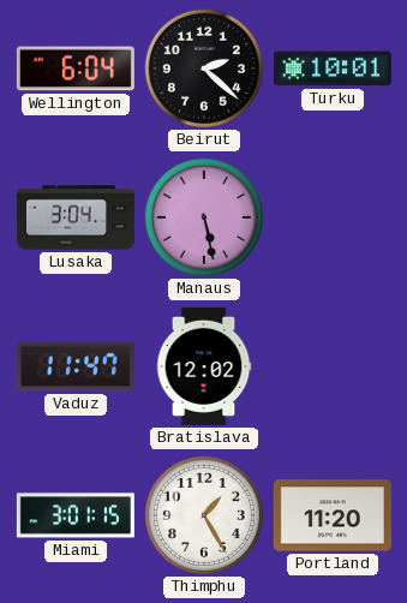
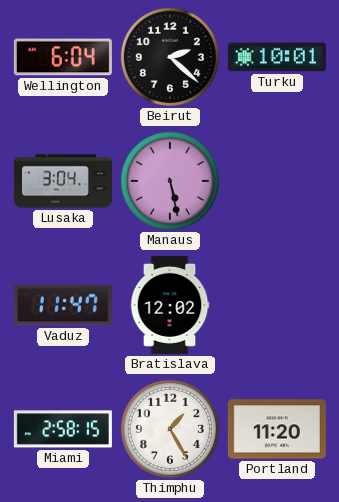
Miami: 3:01 -> 2:58 (63, 429)
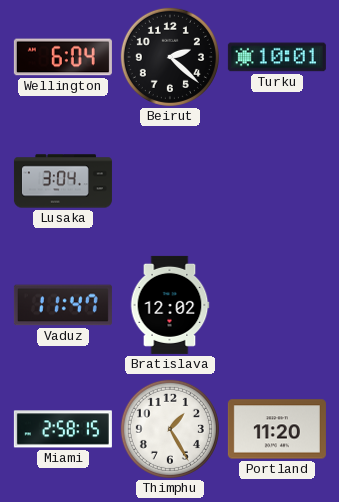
Manaus: 5:28 -> none (170, 181)
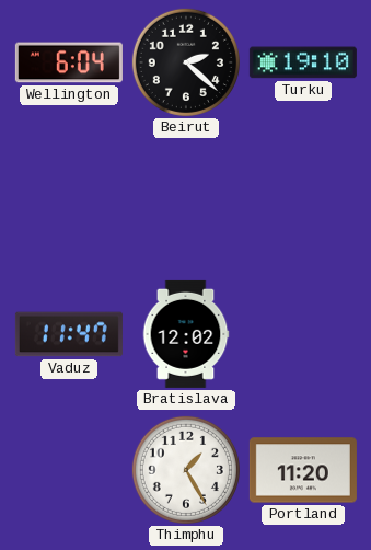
Turku: 10:01 -> 19:10 (303, 62)
Lusaka: 3:04 -> none (63, 181)
Miami: 2:58 -> none (63, 429)
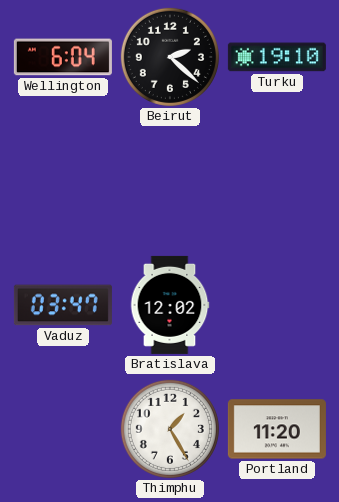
Vaduz: 11:47 -> 03:47 (63, 305)
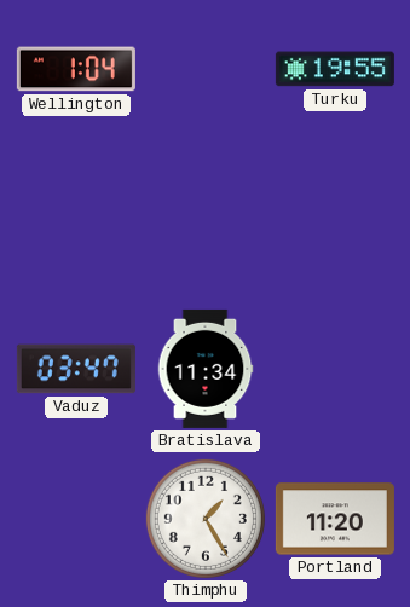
Wellington: 6:04 -> 1:04 (76, 69)
Beirut: 2:22 -> none (170, 57)
Turku: 19:10 -> 19:55 (335, 69)
Bratislava: 12:02 -> 11:34 (206, 369)
